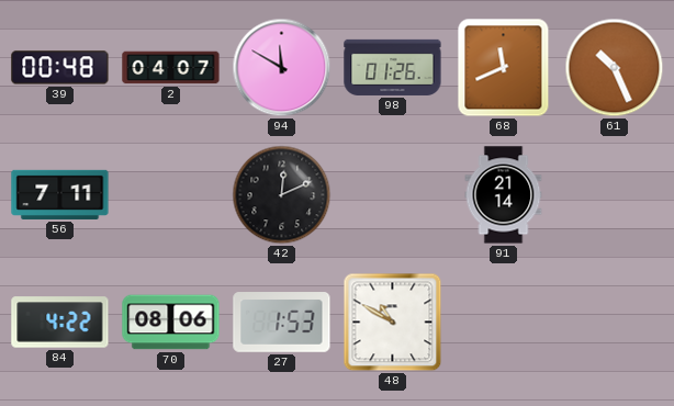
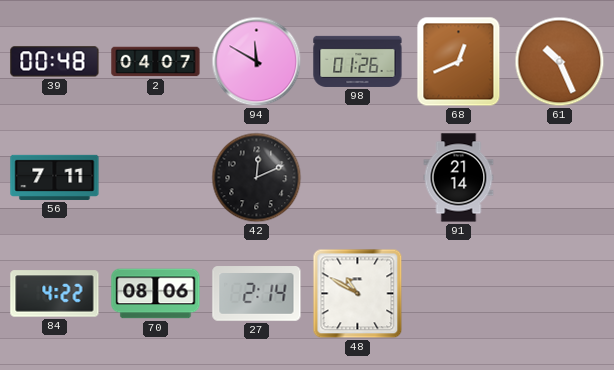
68: 11:41 -> 12:41 (459, 62)
27: 1:53 -> 2:14 (257, 294)
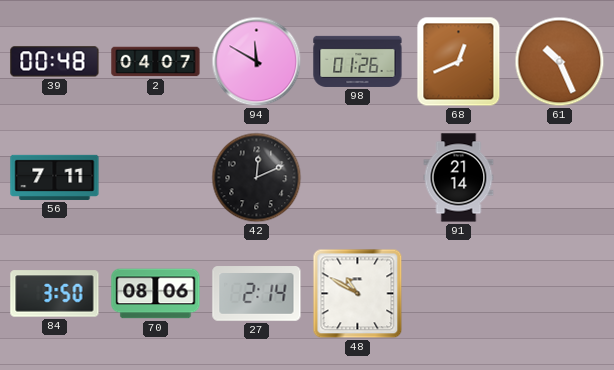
84: 4:22 -> 3:50 (55, 294)
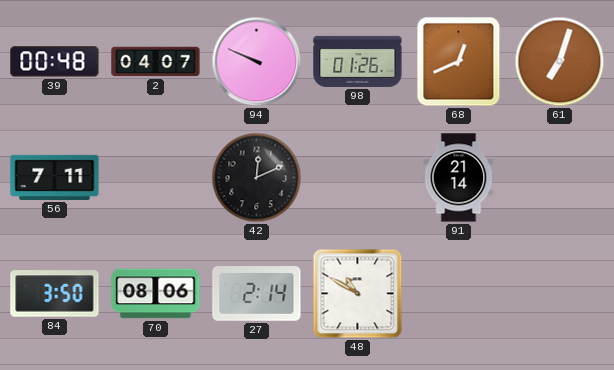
94: 11:50 -> 9:49 (257, 62)
61: 10:26 -> 7:03 (560, 62)
